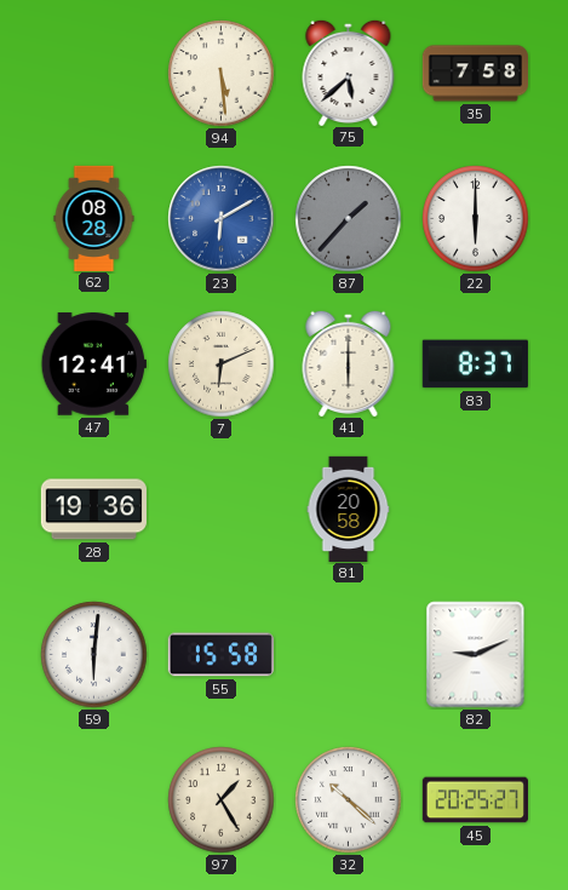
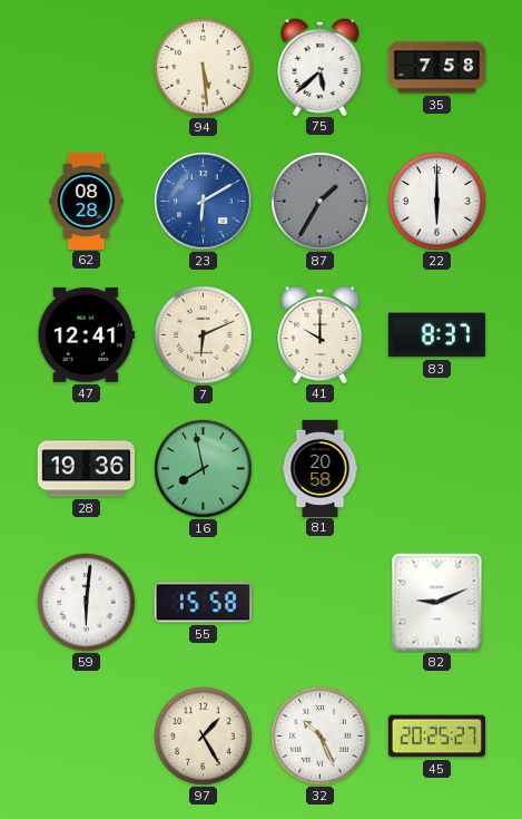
87: 1:37 -> 1:35 (321, 202)
41: 6:00 -> 10:00 (321, 333)
16: none -> 7:58 (204, 469)
32: 10:22 -> 10:26 (321, 737)
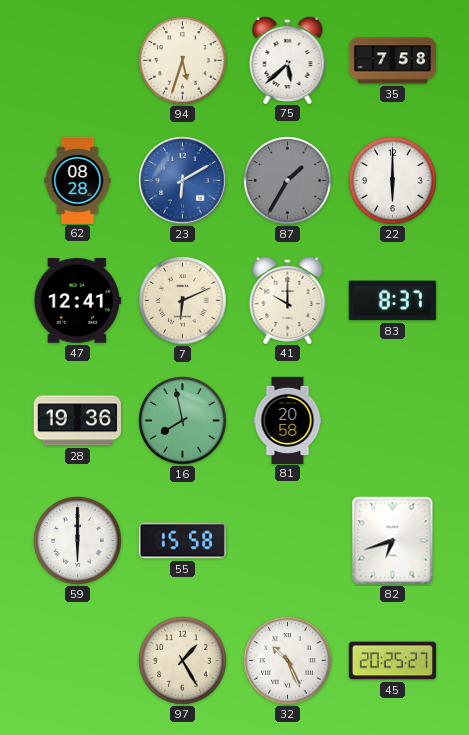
94: 5:29 -> 5:33 (183, 61)
59: 6:01 -> 6:00 (78, 541)
82: 9:11 -> 6:42 (393, 541)
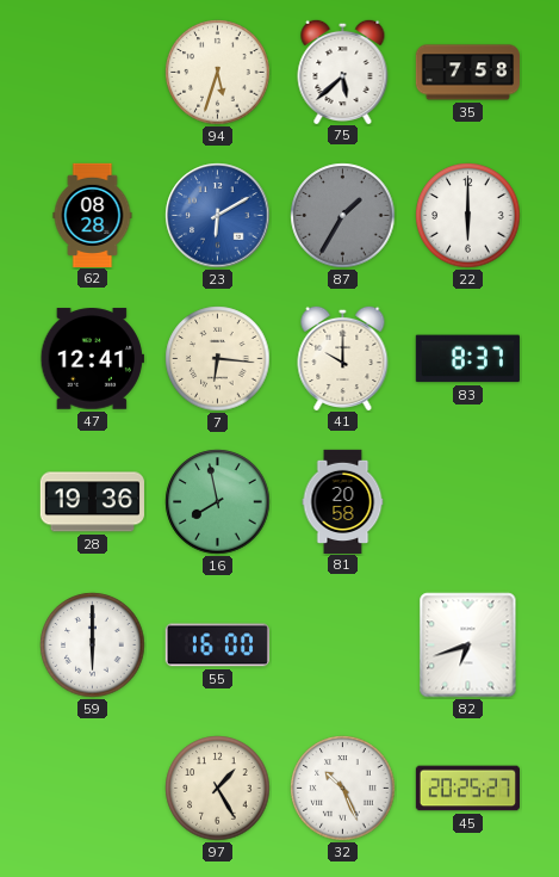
7: 6:11 -> 6:16 (218, 359)
55: 15:58 -> 16:00 (217, 646)
